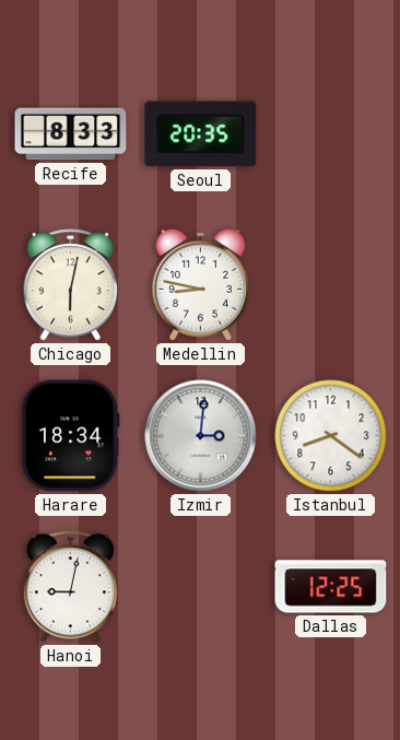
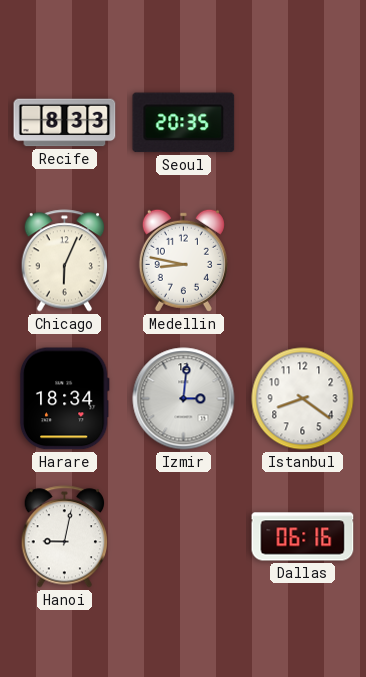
Chicago: 6:02 -> 6:04 (65, 261)
Dallas: 12:25 -> 06:16 (303, 537)
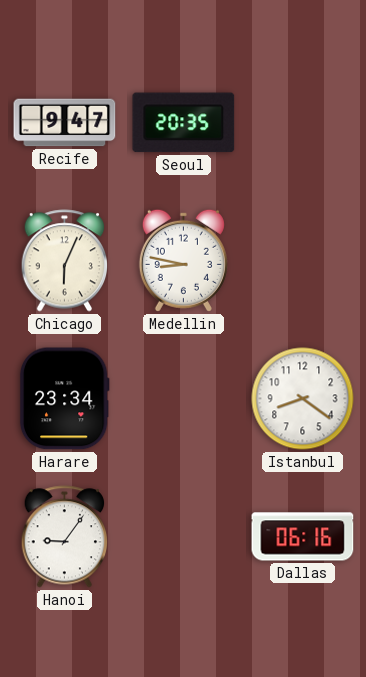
Recife: 8:33 -> 9:47 (65, 123)
Harare: 18:34 -> 23:34 (64, 399)
Izmir: 3:01 -> none (184, 399)
Hanoi: 9:02 -> 9:06 (65, 537)
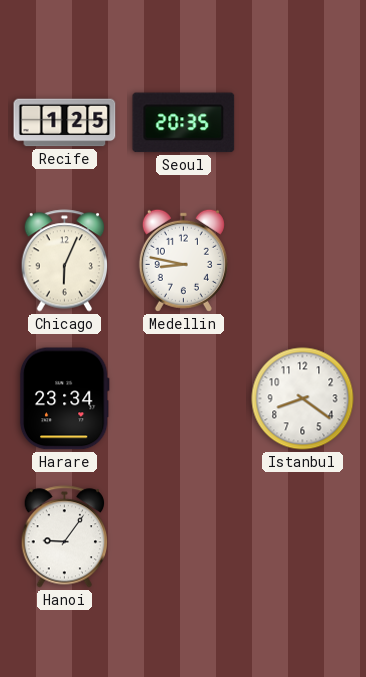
Recife: 9:47 -> 1:25 (65, 123)
Dallas: 06:16 -> none (303, 537)
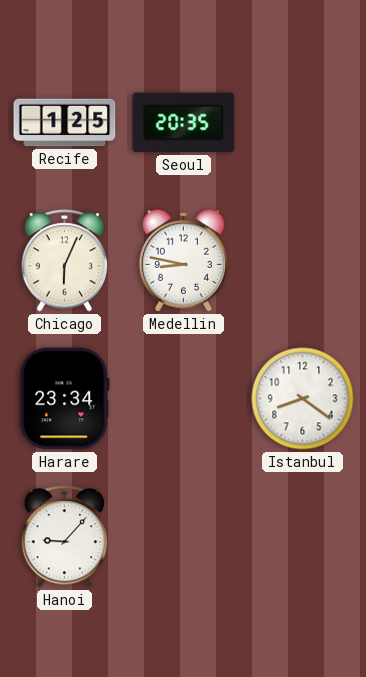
Hanoi: 9:06 -> 9:07 (65, 537)
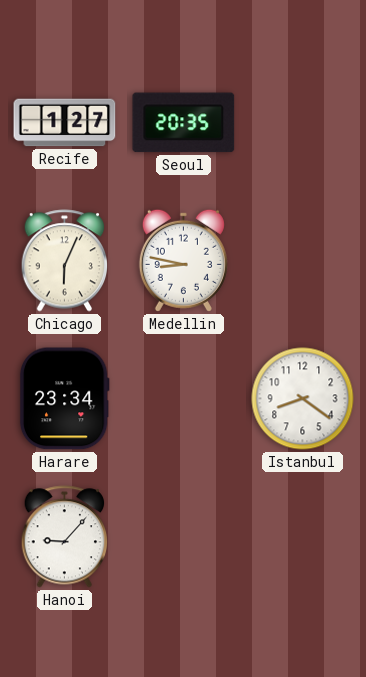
Recife: 1:25 -> 1:27 (65, 123)
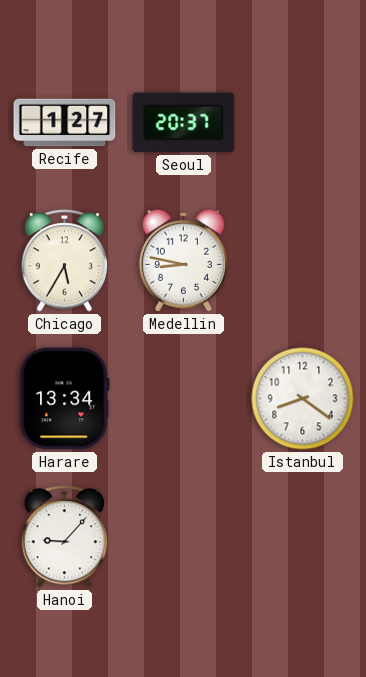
Seoul: 20:35 -> 20:37 (184, 123)
Chicago: 6:04 -> 5:35 (65, 261)
Harare: 23:34 -> 13:34 (64, 399)
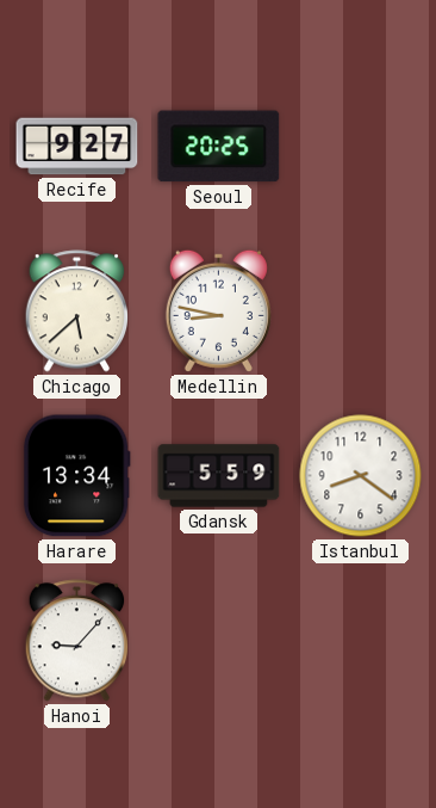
Recife: 1:27 -> 9:27 (77, 147)
Seoul: 20:37 -> 20:25 (219, 147)
Chicago: 5:35 -> 5:38 (77, 312)
Gdansk: none -> 5:59 (219, 476)
